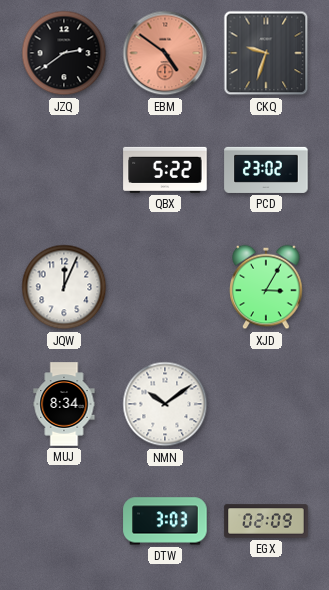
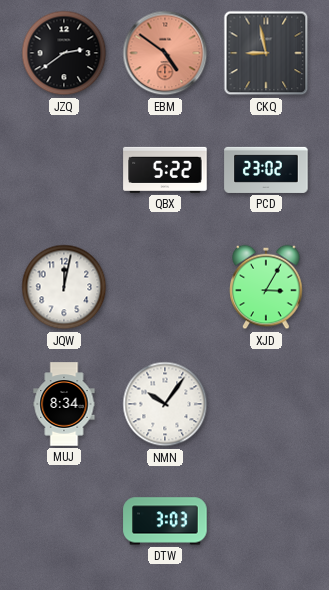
CKQ: 9:33 -> 8:58 (266, 53)
JQW: 12:04 -> 12:02 (64, 287)
NMN: 10:09 -> 10:06 (165, 404)
EGX: 02:09 -> none (266, 521)
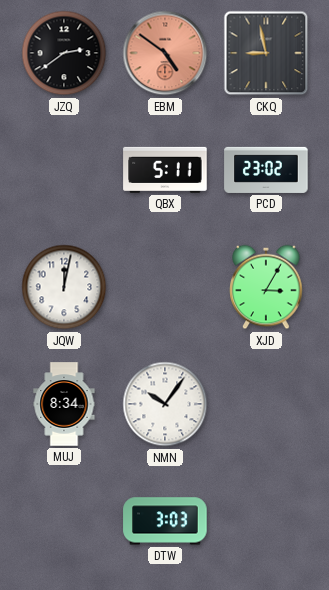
QBX: 5:22 -> 5:11 (165, 170)
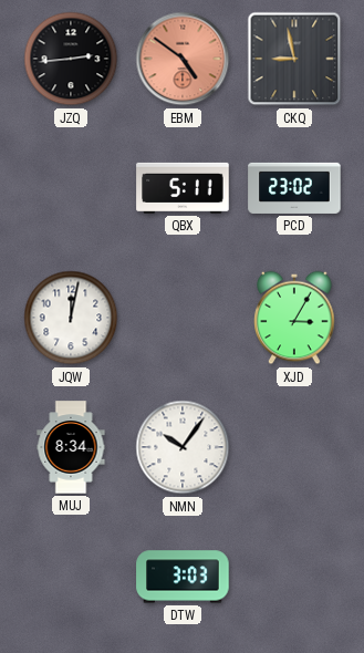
JZQ: 2:39 -> 2:44 (71, 59)
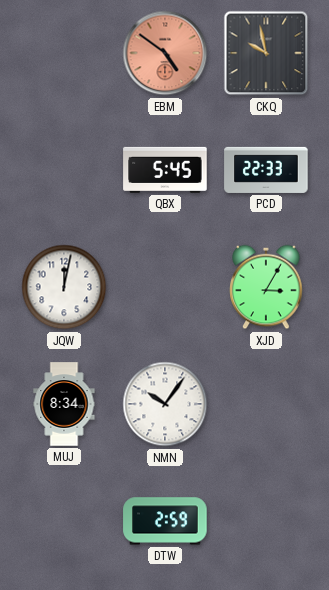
JZQ: 2:44 -> none (71, 59)
CKQ: 8:58 -> 9:58 (266, 53)
QBX: 5:11 -> 5:45 (165, 170)
PCD: 23:02 -> 22:33 (266, 170)
DTW: 3:03 -> 2:59 (165, 521)
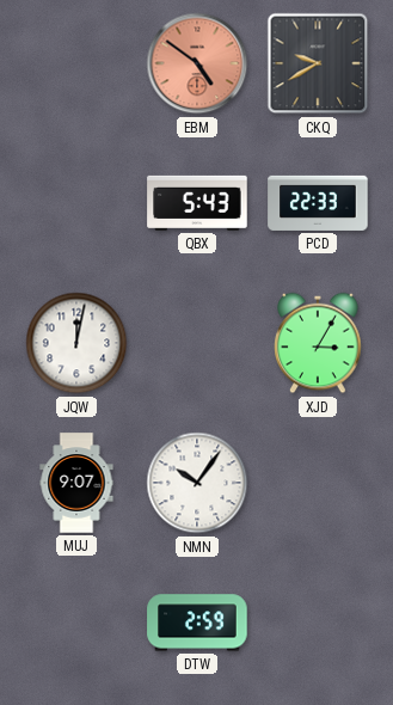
CKQ: 9:58 -> 9:40 (318, 63)
QBX: 5:45 -> 5:43 (197, 203)
MUJ: 8:34 -> 9:07 (76, 483)
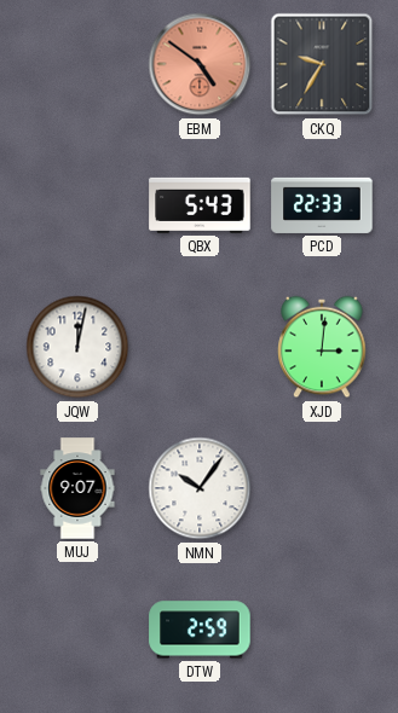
CKQ: 9:40 -> 9:35 (322, 64)
XJD: 3:05 -> 3:01 (322, 347)
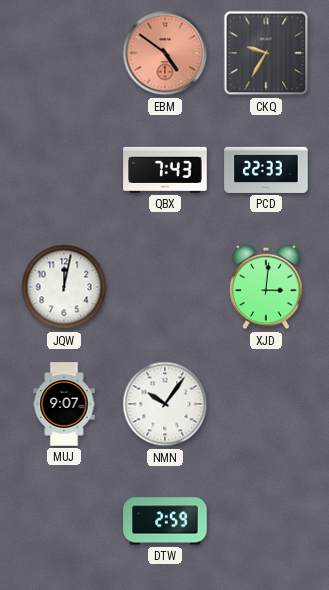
QBX: 5:43 -> 7:43 (165, 170)
